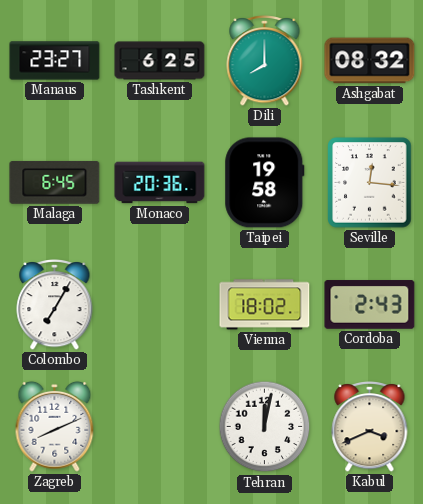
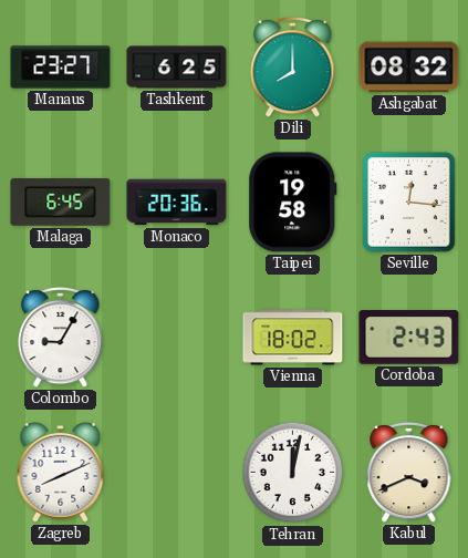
Colombo: 7:05 -> 9:05 (61, 337)
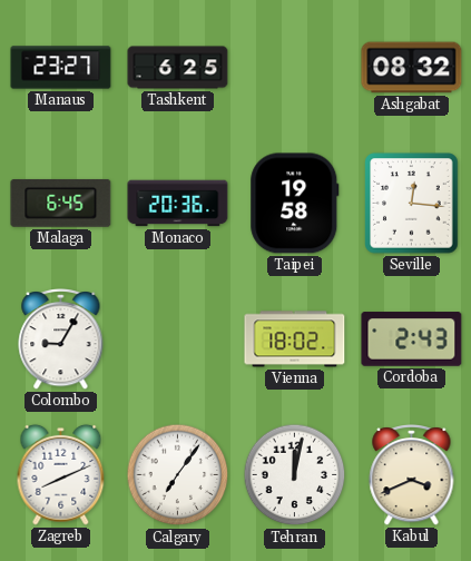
Dili: 8:00 -> none (293, 66)
Calgary: none -> 7:06 (178, 475)
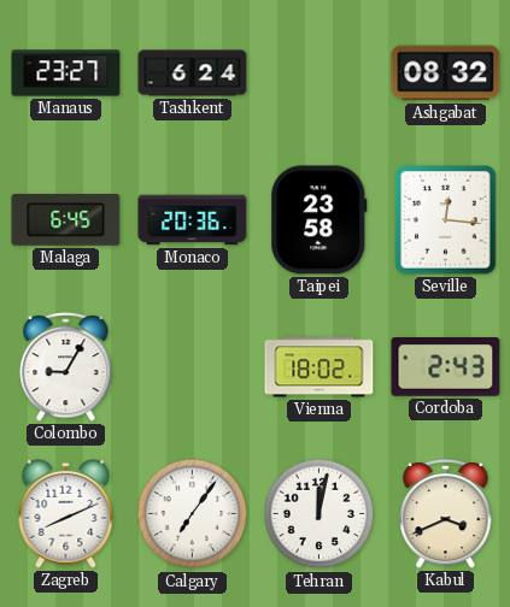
Tashkent: 6:25 -> 6:24 (193, 73)
Taipei: 19:58 -> 23:58 (320, 220)
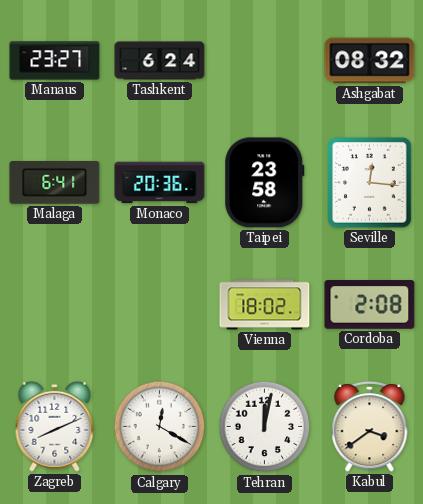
Malaga: 6:45 -> 6:41 (55, 182)
Colombo: 9:05 -> none (66, 366)
Cordoba: 2:43 -> 2:08 (370, 305)
Calgary: 7:06 -> 12:20 (160, 427)
Kabul: 3:41 -> 3:39 (370, 426)
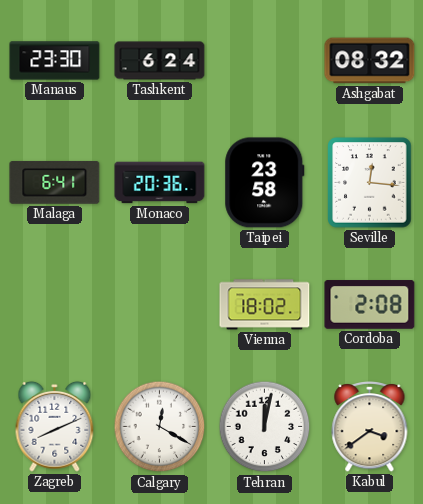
Manaus: 23:27 -> 23:30 (55, 61)
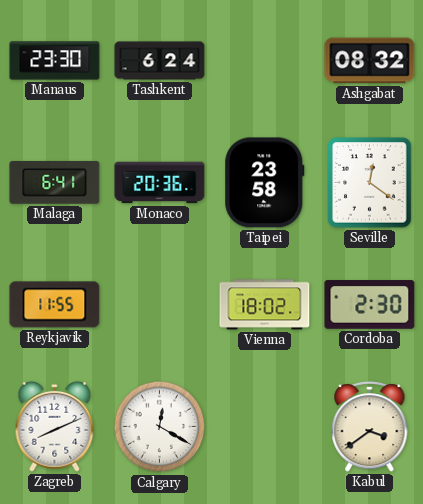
Seville: 12:16 -> 12:21 (370, 183)
Reykjavik: none -> 11:55 (55, 305)
Cordoba: 2:08 -> 2:30 (370, 305)
Tehran: 12:02 -> none (265, 427)
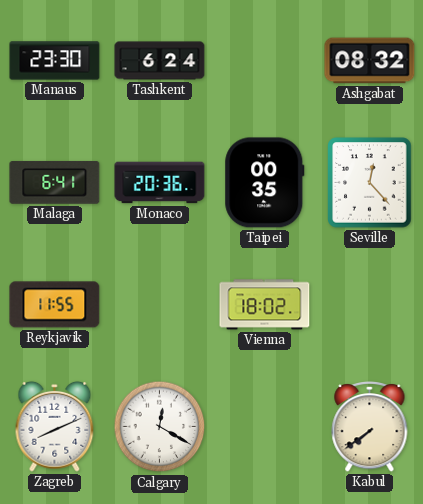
Taipei: 23:58 -> 00:35 (265, 183)
Seville: 12:21 -> 12:23 (370, 183)
Cordoba: 2:30 -> none (370, 305)
Kabul: 3:39 -> 7:39 (370, 426)
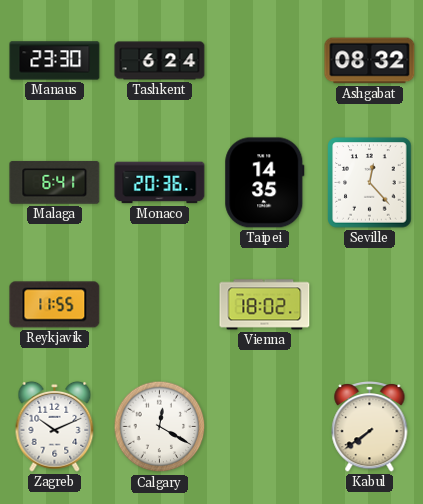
Taipei: 00:35 -> 14:35 (265, 183)
Zagreb: 8:11 -> 10:11 (55, 426)
